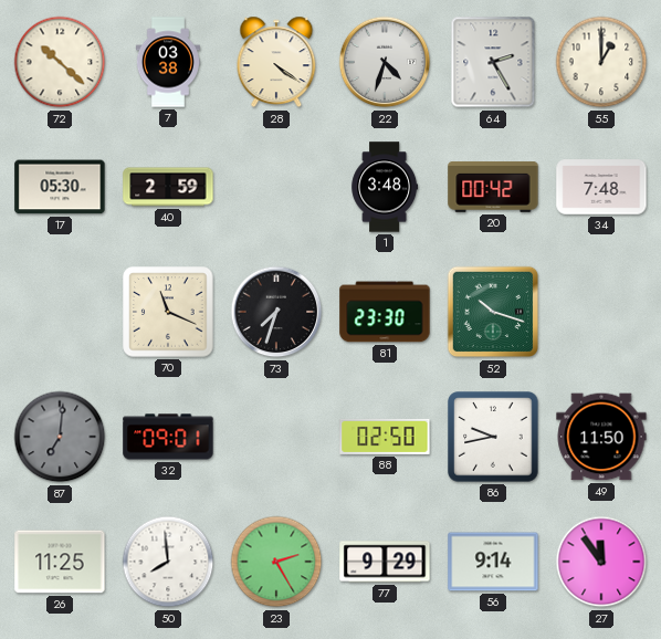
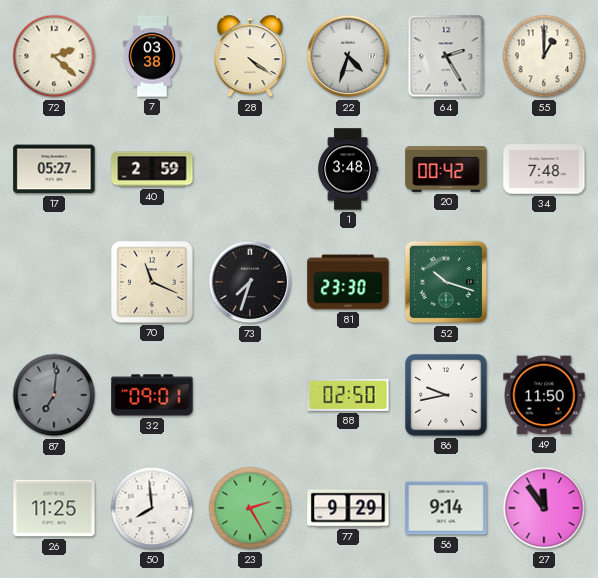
72: 10:22 -> 2:22 (54, 56)
17: 05:30 -> 05:27 (54, 169)
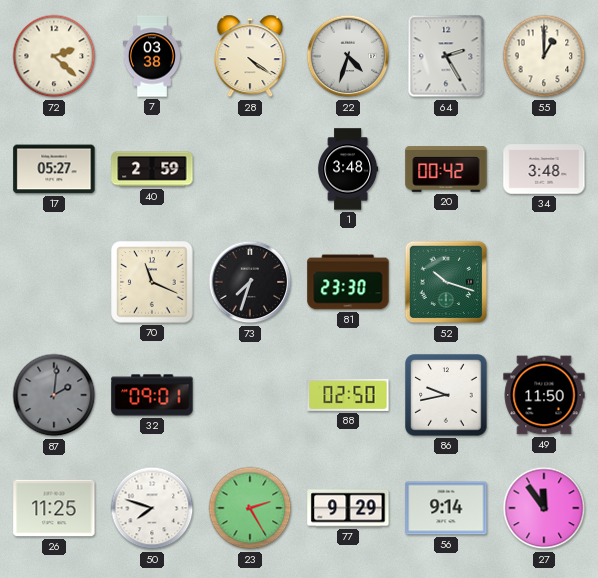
34: 7:48 -> 3:48 (544, 169)
87: 7:01 -> 2:01 (54, 395)
50: 7:59 -> 7:48 (152, 508)
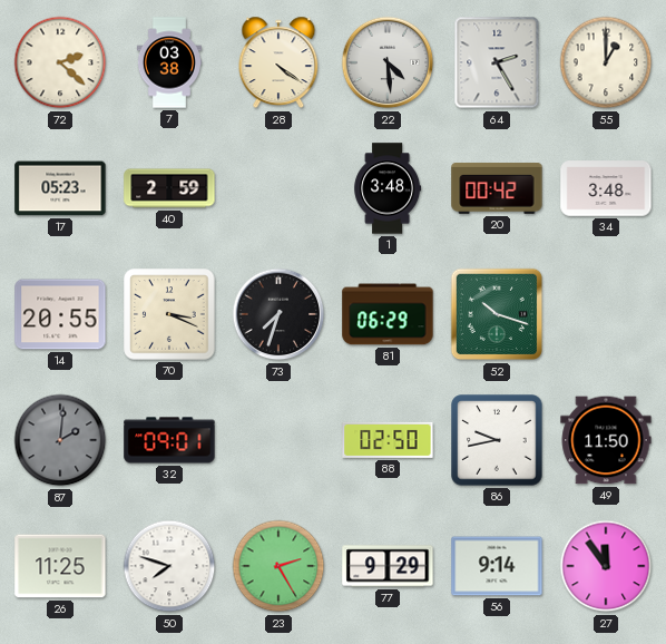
22: 4:33 -> 4:29 (388, 62)
17: 05:27 -> 05:23 (60, 188)
14: none -> 20:55 (60, 314)
70: 11:19 -> 3:19 (169, 314)
81: 23:30 -> 06:29 (388, 314)
